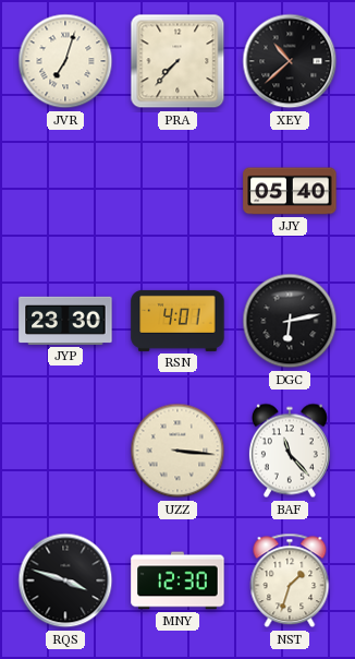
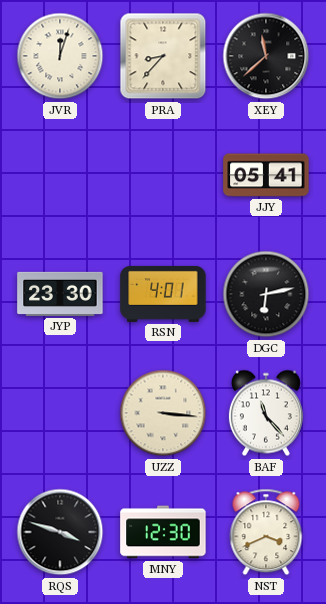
JVR: 7:03 -> 12:03 (60, 56)
PRA: 7:37 -> 8:37 (163, 56)
XEY: 10:38 -> 11:38 (266, 56)
JJY: 05:40 -> 05:41 (266, 175)
NST: 1:33 -> 3:41 (266, 532)
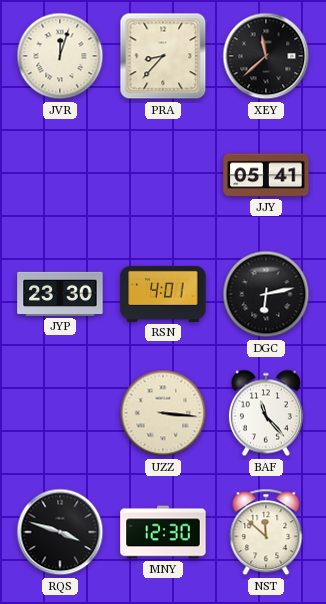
NST: 3:41 -> 11:52 (266, 532)
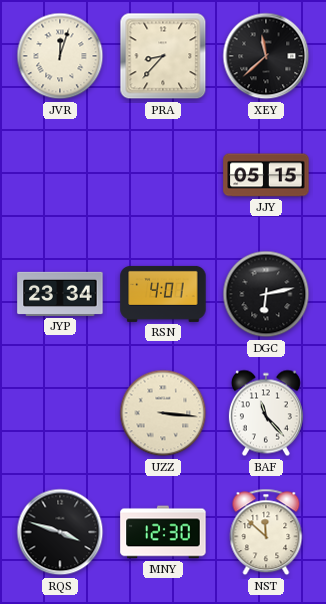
JJY: 05:41 -> 05:15 (266, 175)
JYP: 23:30 -> 23:34 (60, 294)
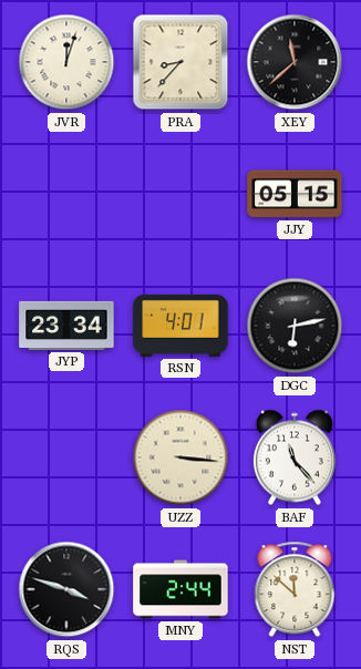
MNY: 12:30 -> 2:44 (180, 589)
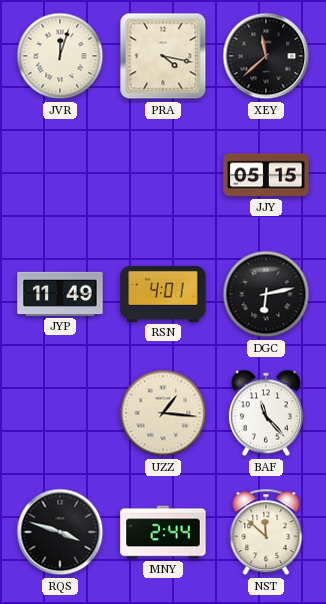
PRA: 8:37 -> 4:17 (163, 56)
JYP: 23:34 -> 11:49 (60, 294)
UZZ: 3:16 -> 1:16 (163, 413)
